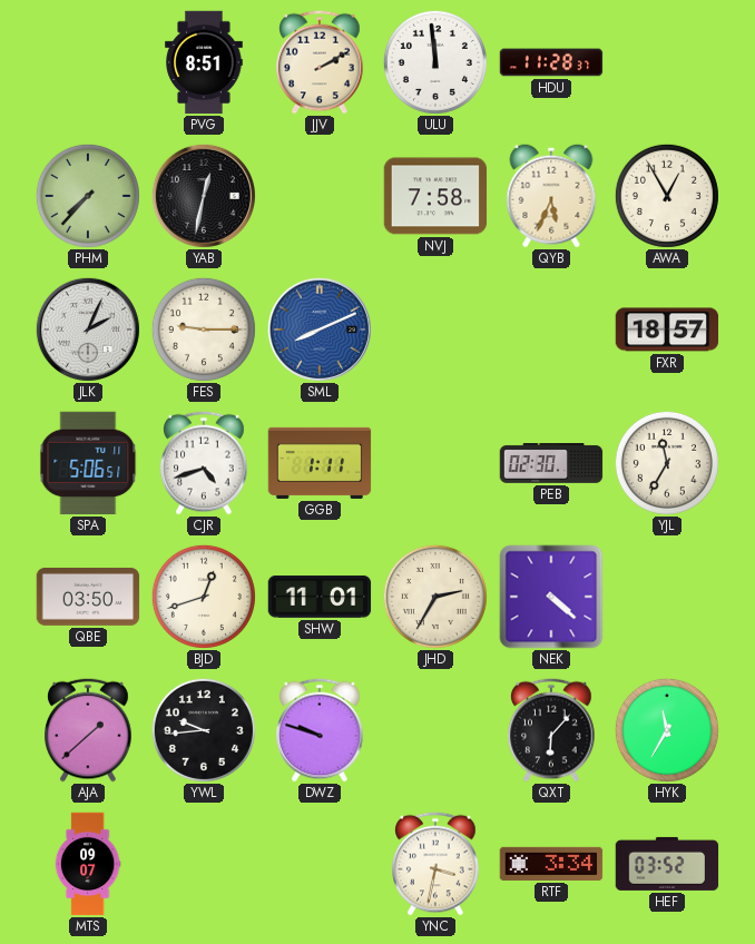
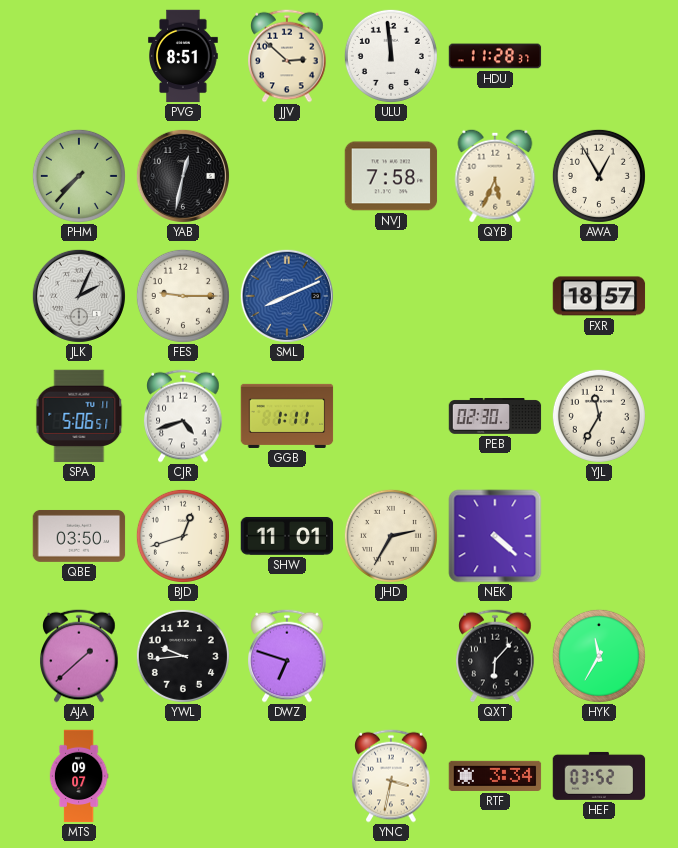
JJV: 2:10 -> 2:52 (287, 56)
DWZ: 9:48 -> 6:48 (287, 656)
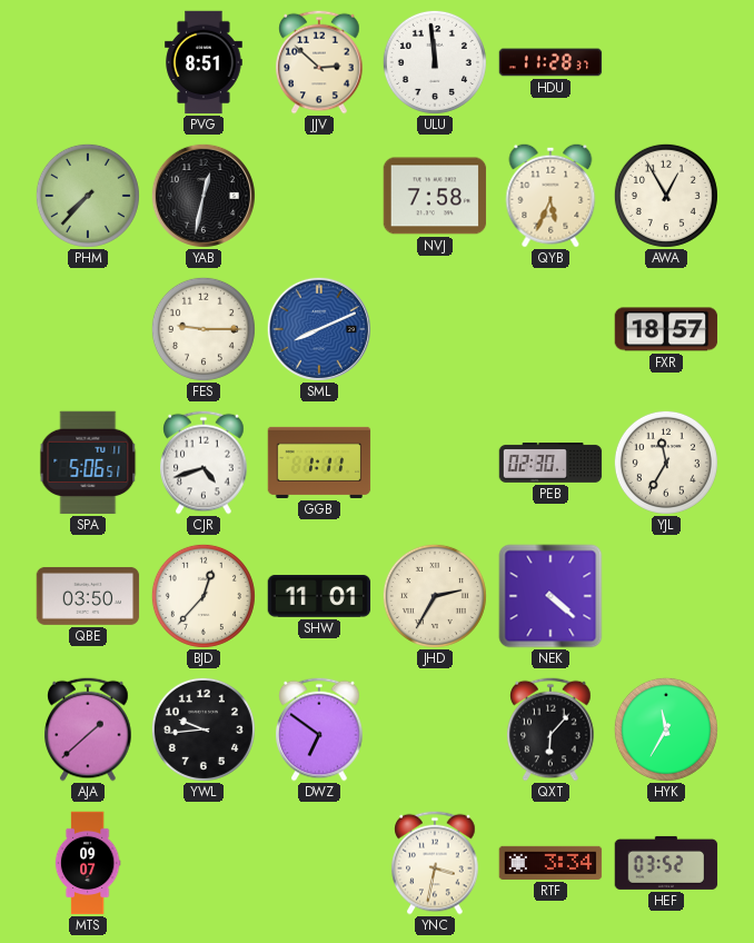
JLK: 2:04 -> none (79, 296)
BJD: 12:42 -> 12:37 (204, 596)
DWZ: 6:48 -> 6:51 (319, 729)
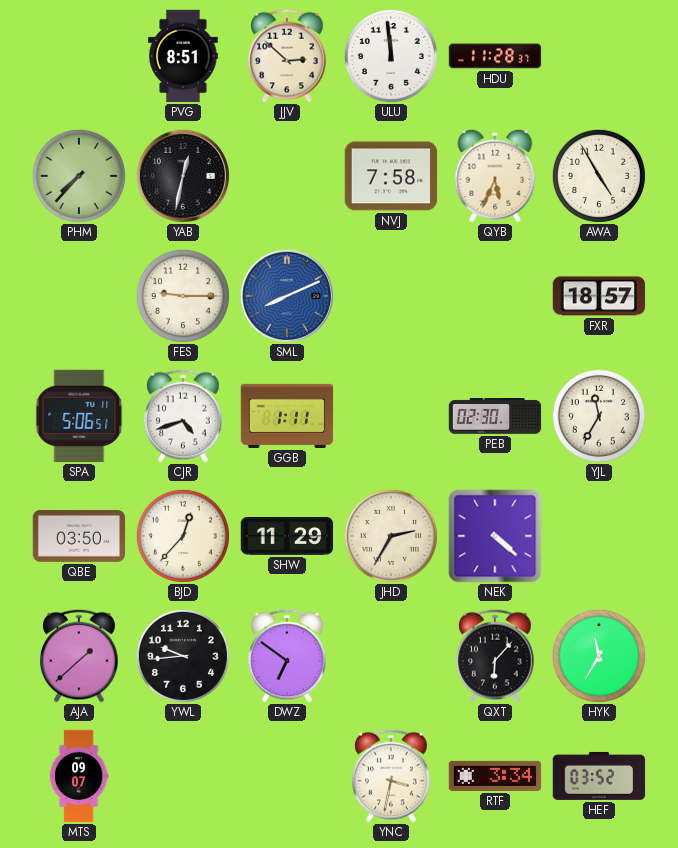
AWA: 12:55 -> 4:55 (599, 176)
SHW: 11:01 -> 11:29 (287, 536)
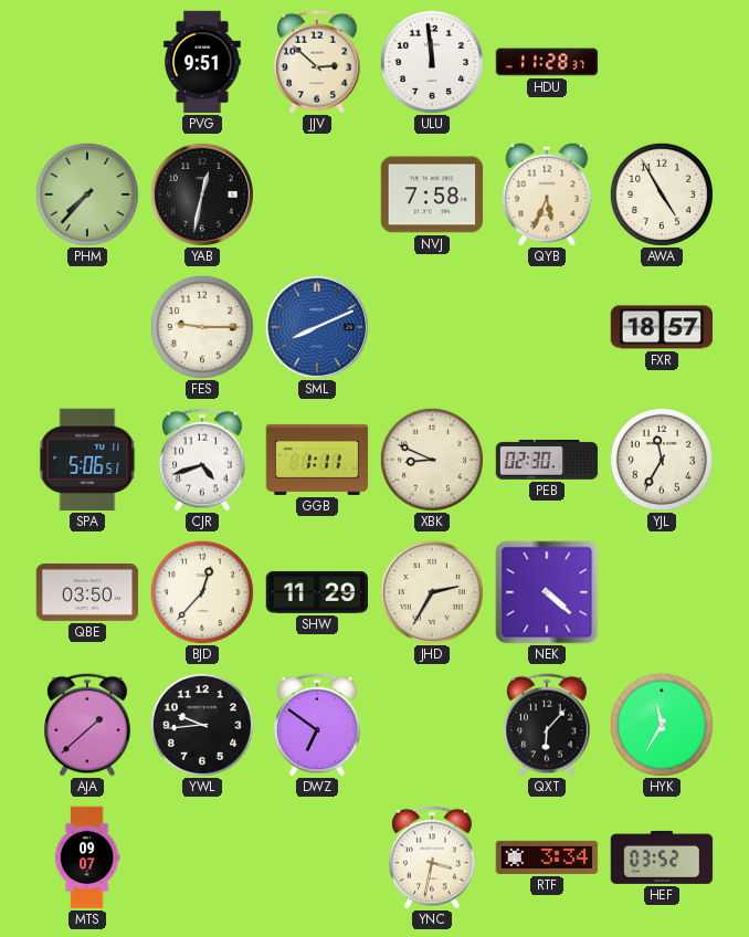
PVG: 8:51 -> 9:51 (202, 62)
XBK: none -> 8:49 (432, 460)
